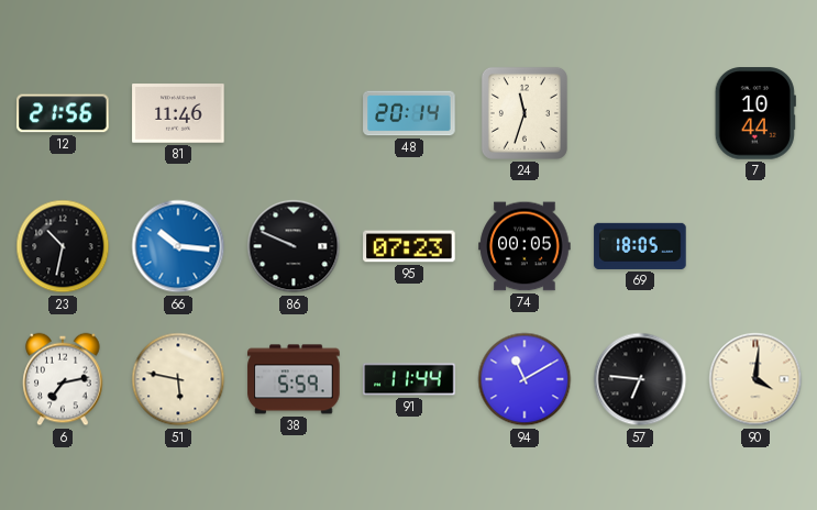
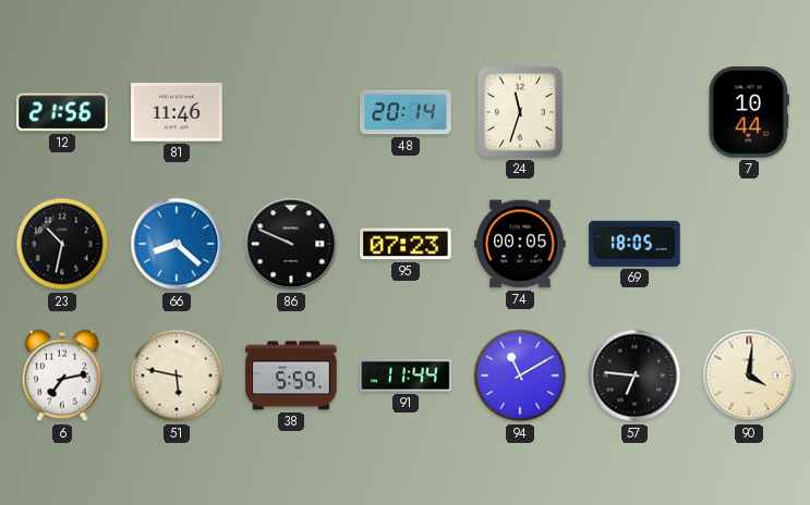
66: 10:16 -> 8:22 (177, 244)
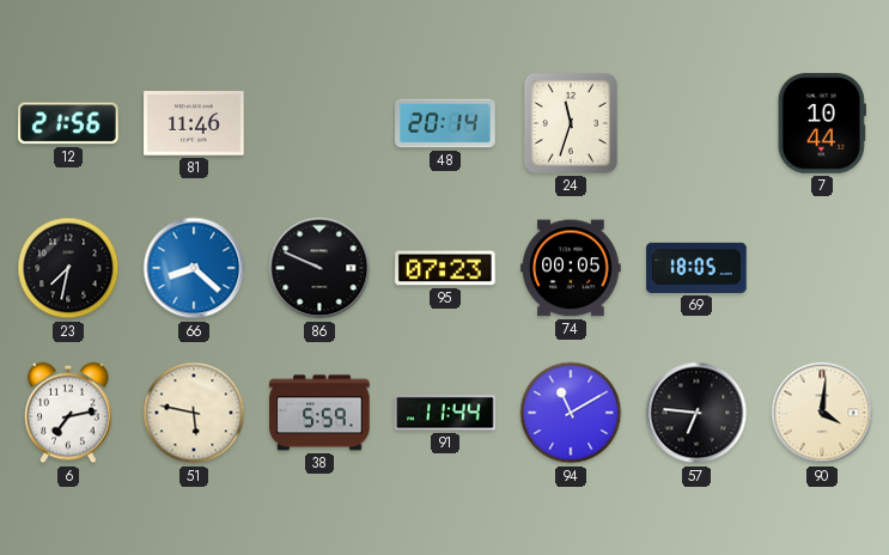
23: 10:32 -> 7:32 (68, 268)
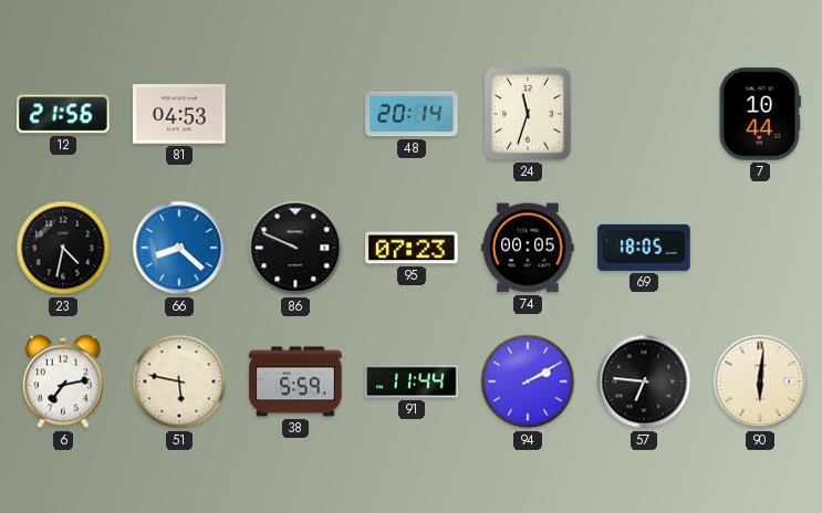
81: 11:46 -> 04:53 (179, 114)
23: 7:32 -> 4:32 (63, 248)
94: 11:10 -> 2:10 (528, 381)
90: 4:01 -> 6:01 (760, 381)
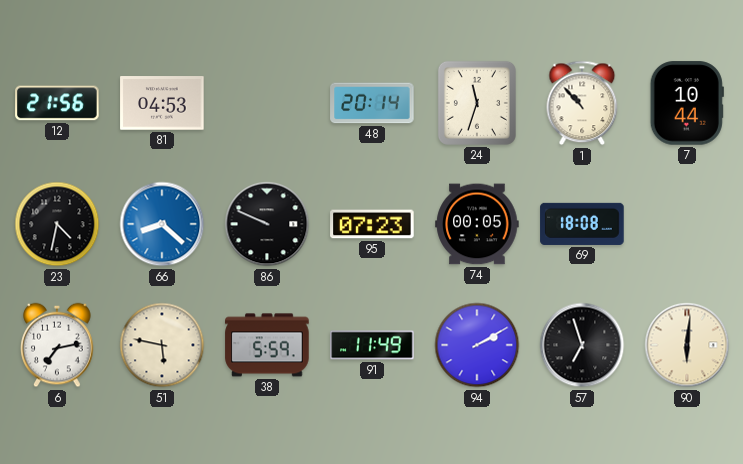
1: none -> 10:53 (582, 103)
69: 18:05 -> 18:08 (582, 224)
91: 11:44 -> 11:49 (372, 345)
57: 6:46 -> 6:57 (582, 345)
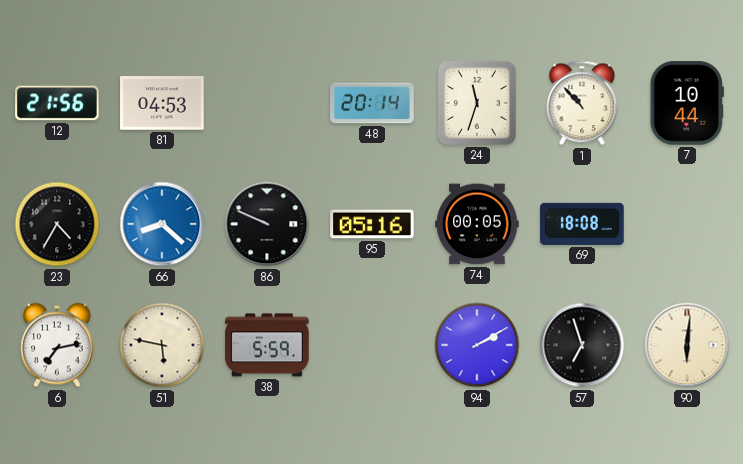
23: 4:32 -> 4:35 (57, 224)
95: 07:23 -> 05:16 (372, 224)
91: 11:49 -> none (372, 345)
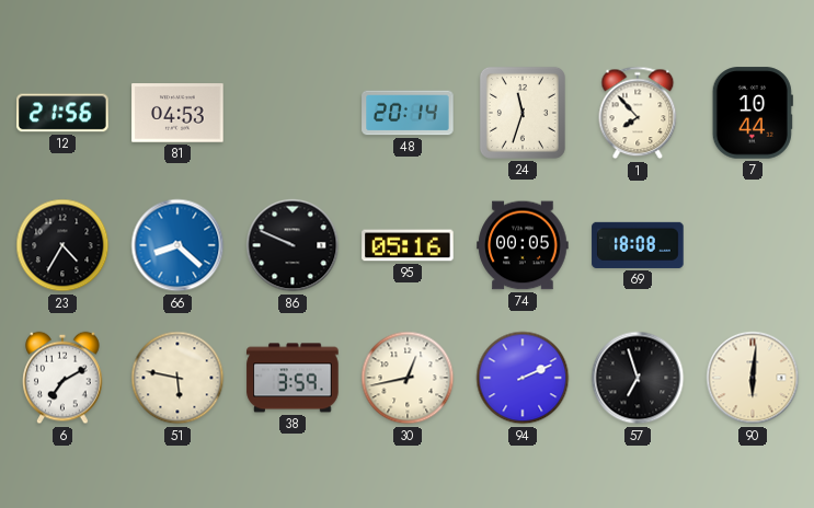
1: 10:53 -> 7:53 (638, 113)
6: 7:13 -> 7:10 (62, 378)
38: 5:59 -> 3:59 (293, 378)
30: none -> 12:43 (408, 378)
94: 2:10 -> 2:11 (523, 378)
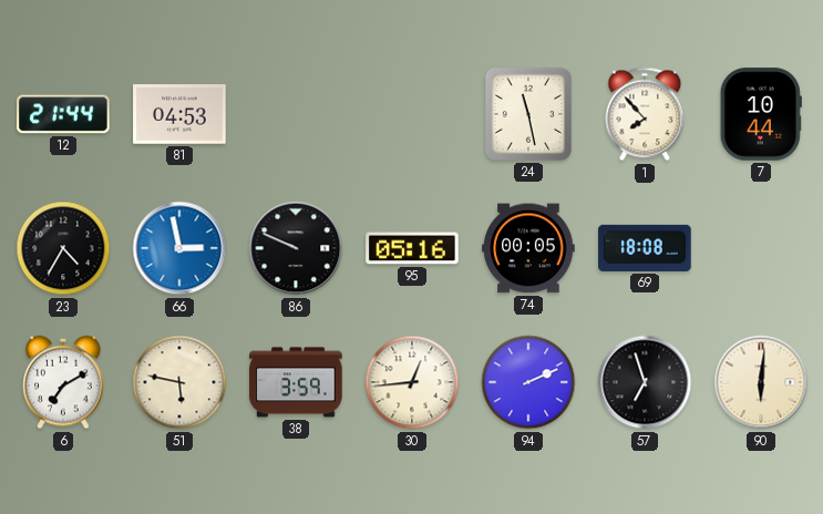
12: 21:56 -> 21:44 (63, 114)
48: 20:14 -> none (408, 113)
24: 11:33 -> 11:28 (528, 114)
66: 8:22 -> 2:58 (179, 248)
30: 12:43 -> 12:44 (412, 382)
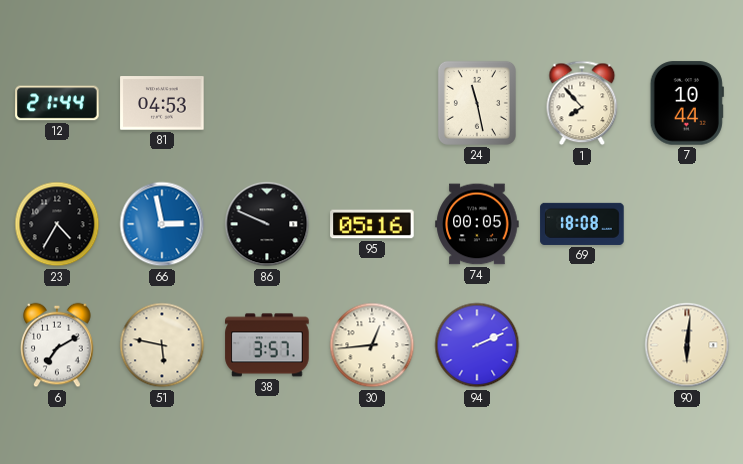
38: 3:59 -> 3:57 (267, 345)
57: 6:57 -> none (645, 382)
